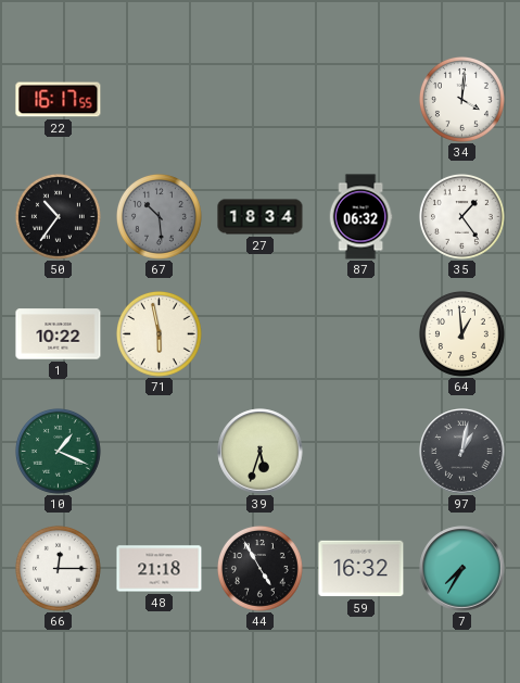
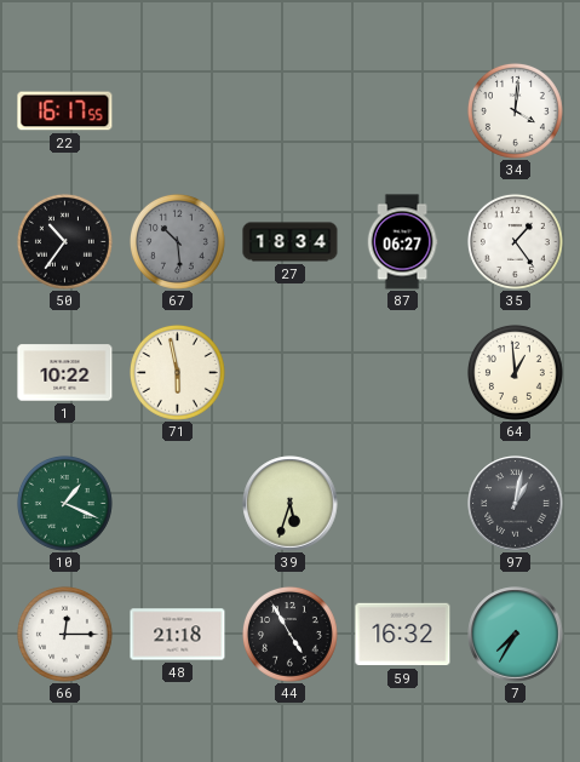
87: 06:32 -> 06:27 (402, 242)
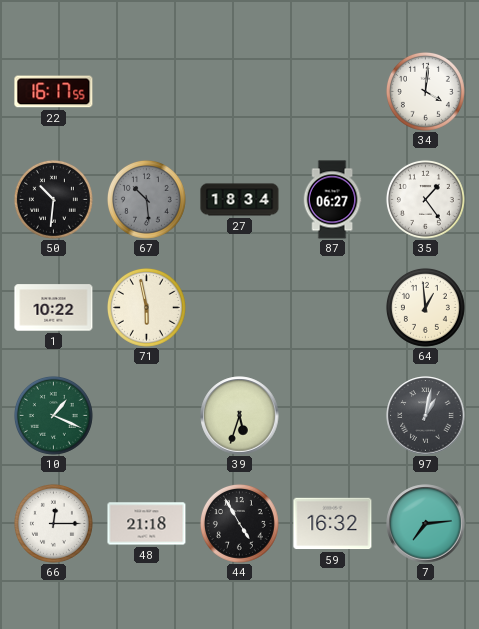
50: 10:36 -> 10:31 (53, 199)
7: 7:35 -> 7:14 (426, 524)
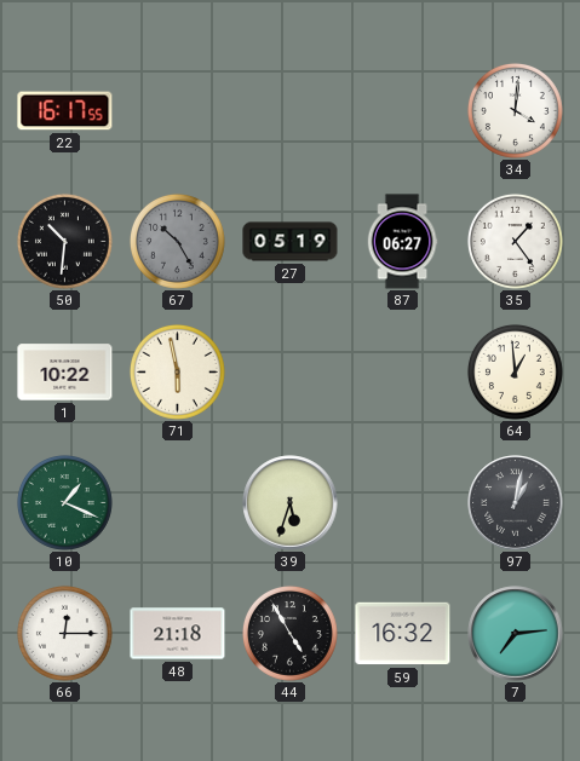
67: 10:29 -> 10:25 (177, 241)
27: 18:34 -> 05:19 (291, 242)
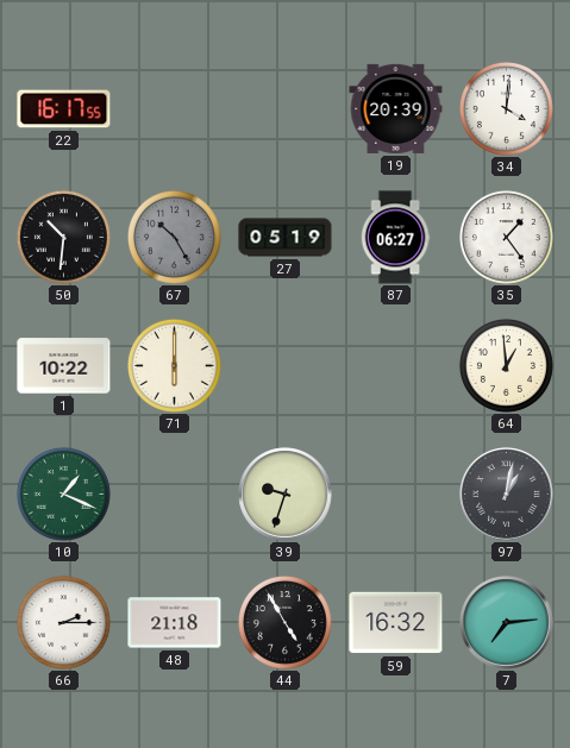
19: none -> 20:39 (396, 108)
71: 5:58 -> 6:00 (174, 365)
39: 5:33 -> 9:33 (286, 495)
66: 12:15 -> 2:15 (63, 622)
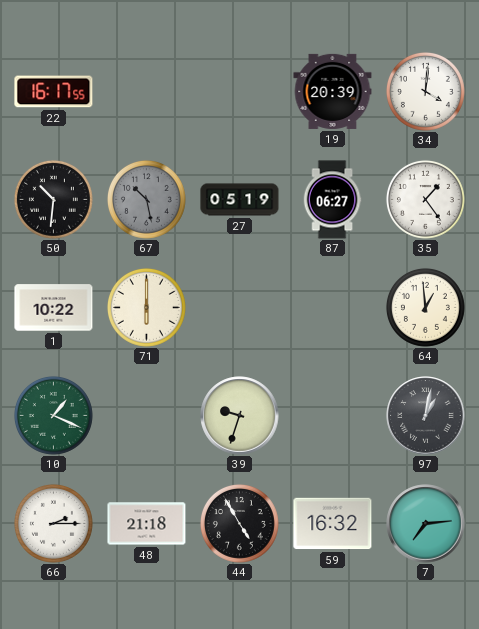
67: 10:25 -> 10:28 (146, 199)
